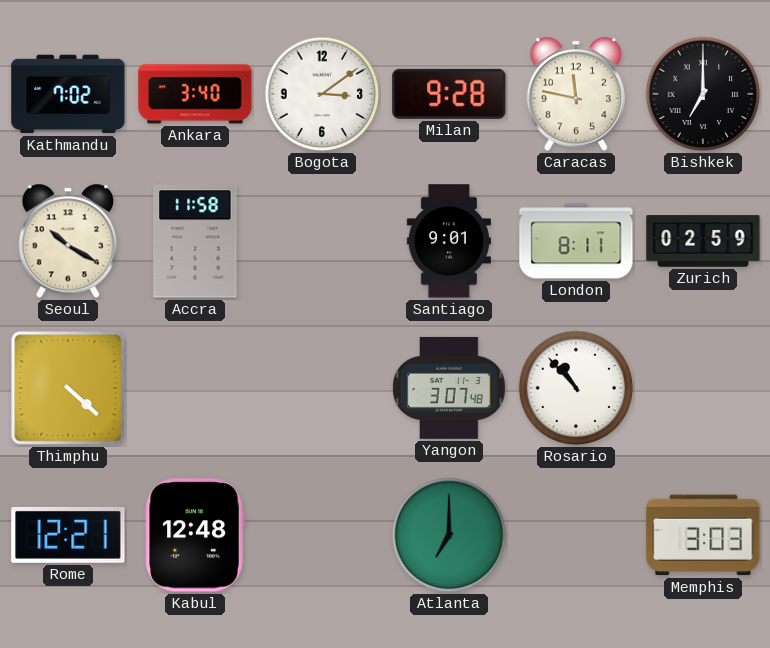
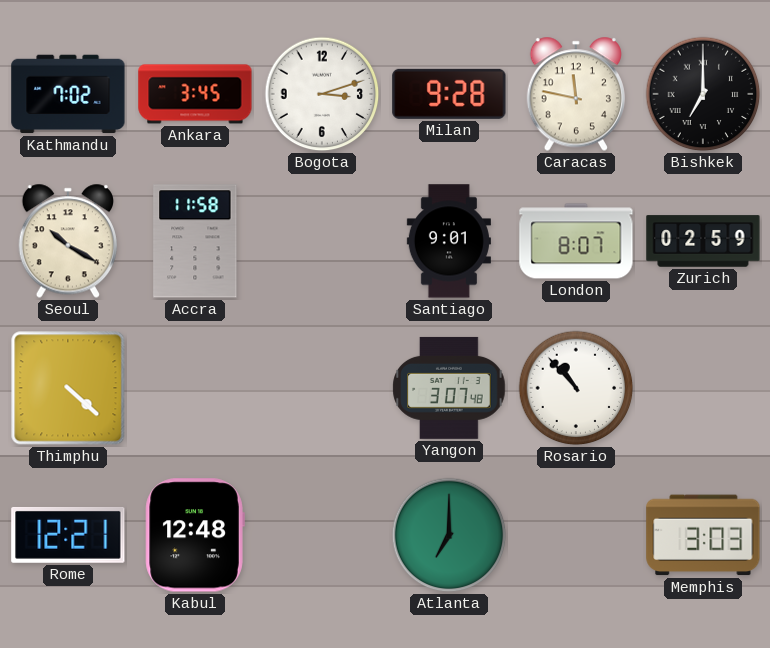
Ankara: 3:40 -> 3:45 (195, 94)
Bogota: 3:09 -> 3:12 (322, 94)
London: 8:11 -> 8:07 (576, 241)
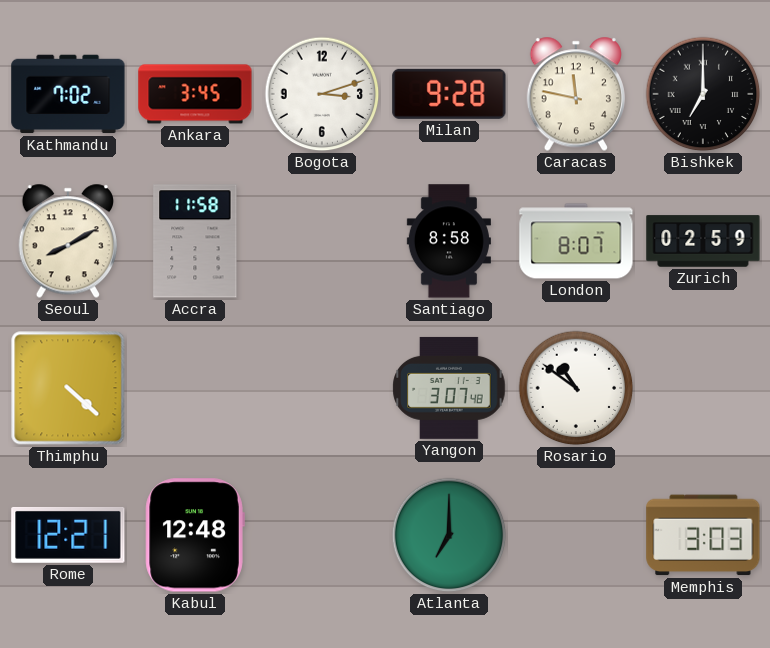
Seoul: 10:20 -> 8:10 (68, 241)
Santiago: 9:01 -> 8:58 (449, 241)
Rosario: 10:53 -> 10:51 (576, 388)
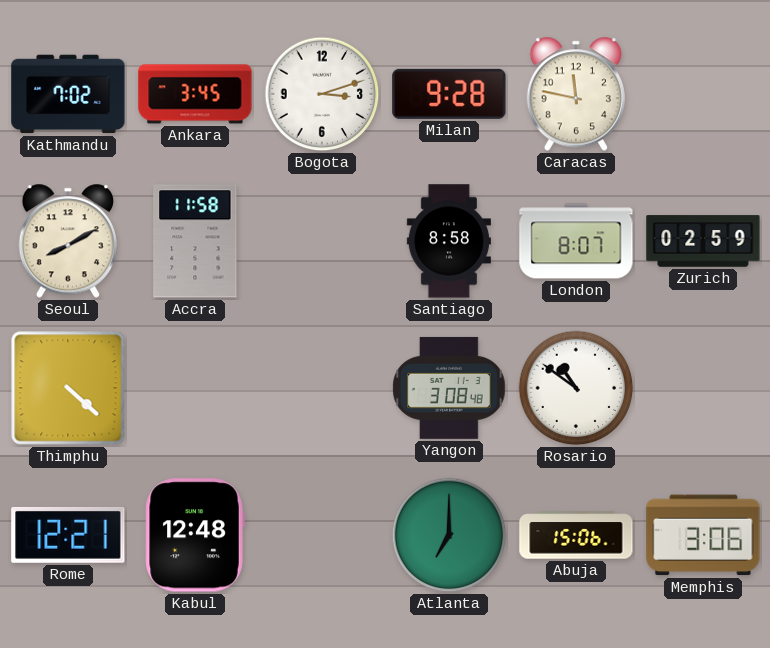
Bishkek: 7:00 -> none (703, 94)
Yangon: 3:07 -> 3:08 (449, 388)
Abuja: none -> 15:06 (576, 535)
Memphis: 3:03 -> 3:06 (703, 535)
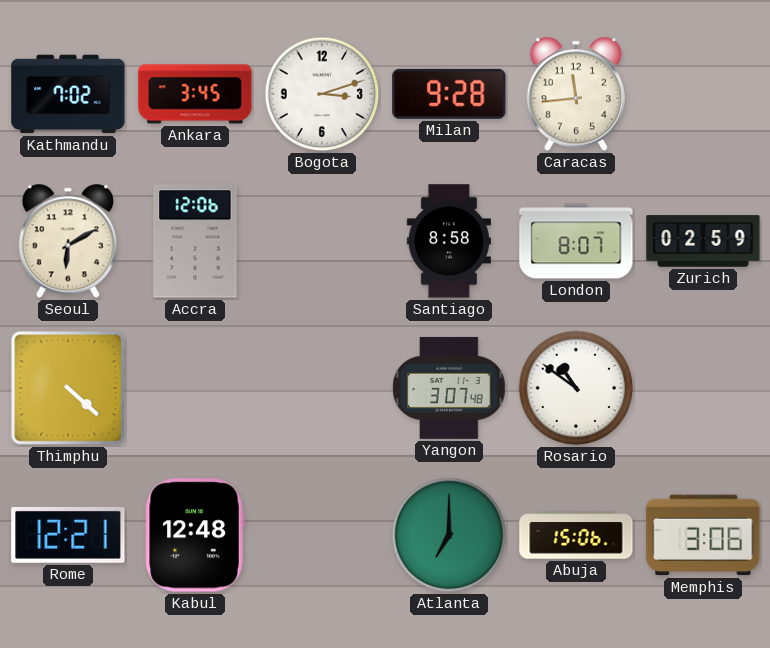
Caracas: 11:47 -> 11:44 (576, 94)
Seoul: 8:10 -> 6:10 (68, 241)
Accra: 11:58 -> 12:06 (195, 241)
Yangon: 3:08 -> 3:07 (449, 388)
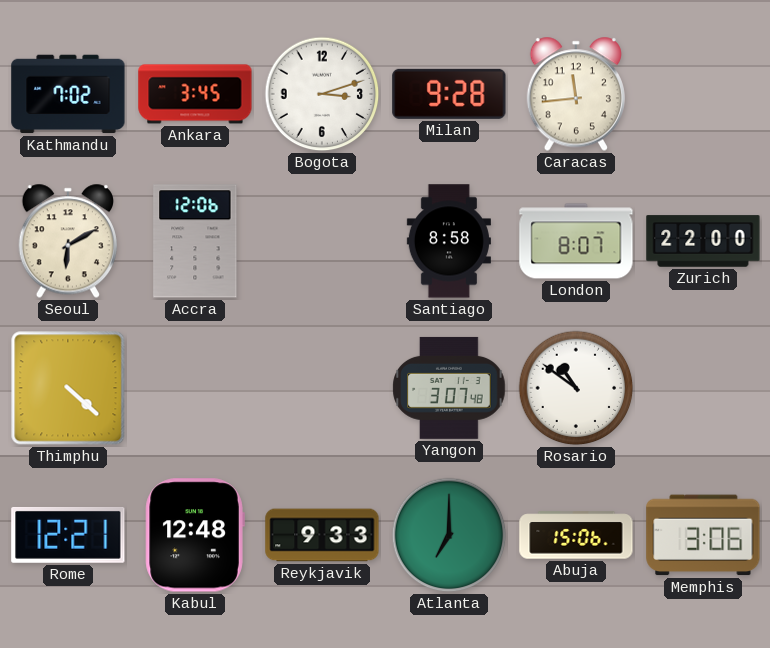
Zurich: 02:59 -> 22:00 (703, 241)
Reykjavik: none -> 9:33 (322, 535)
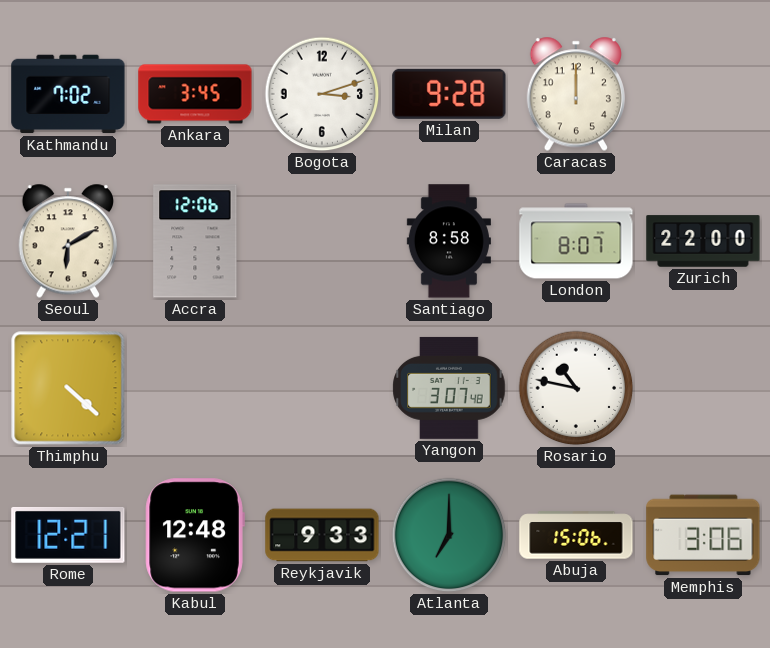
Caracas: 11:44 -> 12:00 (576, 94)
Rosario: 10:51 -> 10:47 (576, 388)
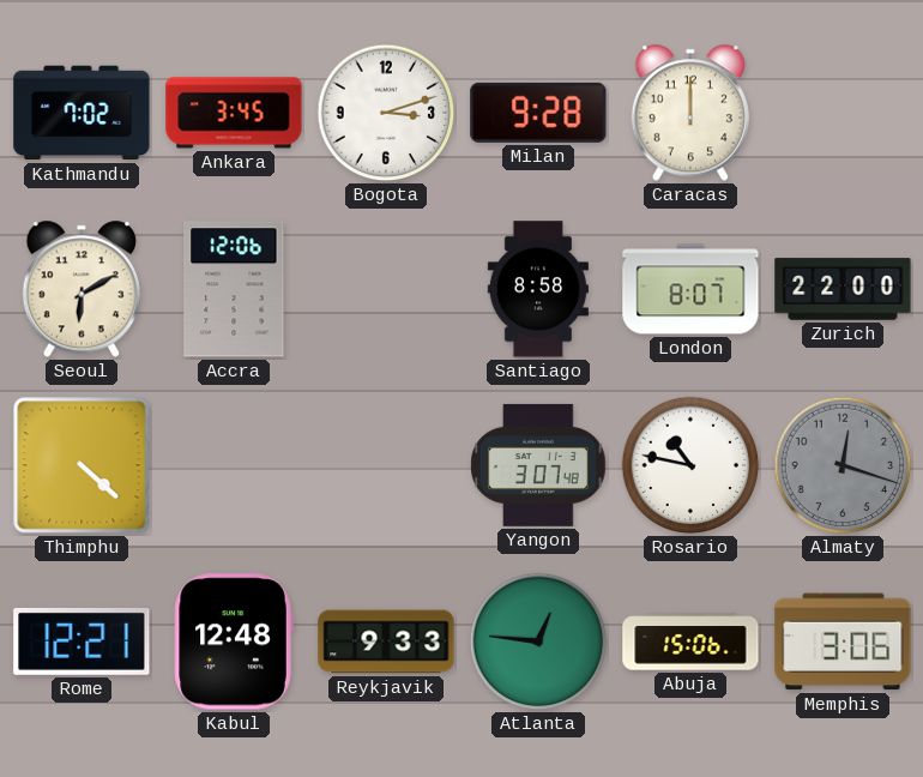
Almaty: none -> 12:18 (843, 465)
Atlanta: 7:00 -> 12:46 (538, 642)
